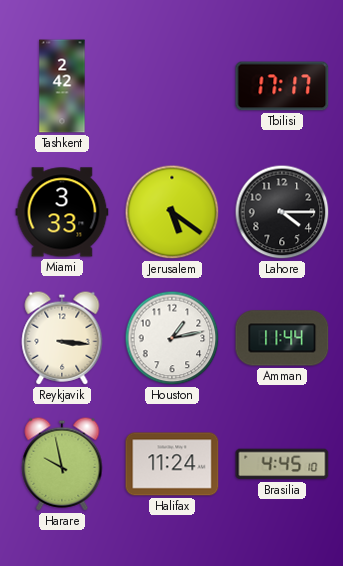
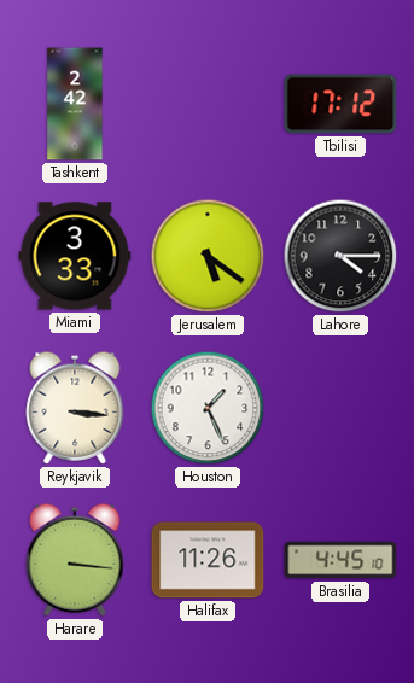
Tbilisi: 17:17 -> 17:12 (340, 104)
Houston: 1:13 -> 1:26 (208, 408)
Amman: 11:44 -> none (282, 338)
Harare: 9:58 -> 3:16 (75, 560)
Halifax: 11:24 -> 11:26 (208, 560)
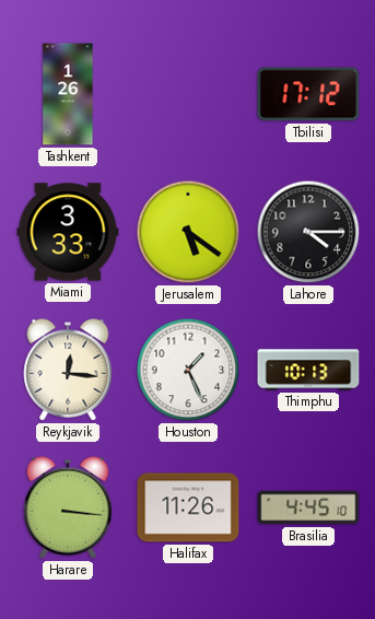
Tashkent: 2:42 -> 1:26 (68, 94)
Reykjavik: 3:16 -> 12:16 (68, 370)
Thimphu: none -> 10:13 (308, 370)
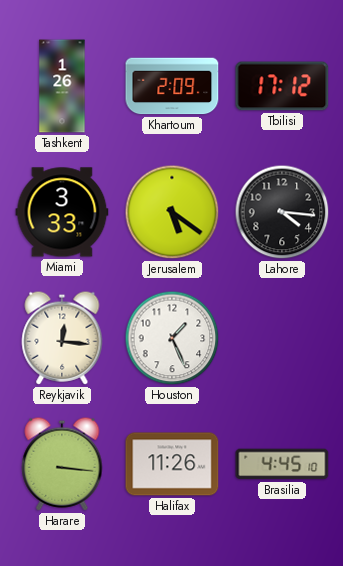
Khartoum: none -> 2:09 (172, 86)
Lahore: 4:15 -> 4:16 (282, 212)
Thimphu: 10:13 -> none (308, 370)
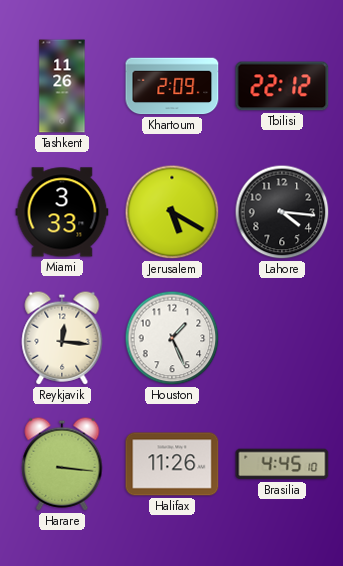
Tashkent: 1:26 -> 11:26 (62, 86)
Tbilisi: 17:12 -> 22:12 (282, 86)
Jerusalem: 5:21 -> 5:20 (172, 212)
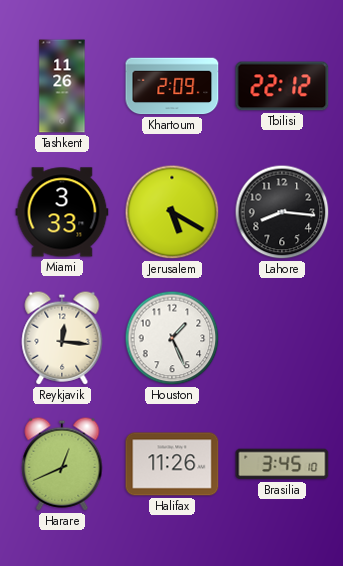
Lahore: 4:16 -> 8:16 (282, 212)
Harare: 3:16 -> 12:41 (62, 464)
Brasilia: 4:45 -> 3:45 (282, 464)
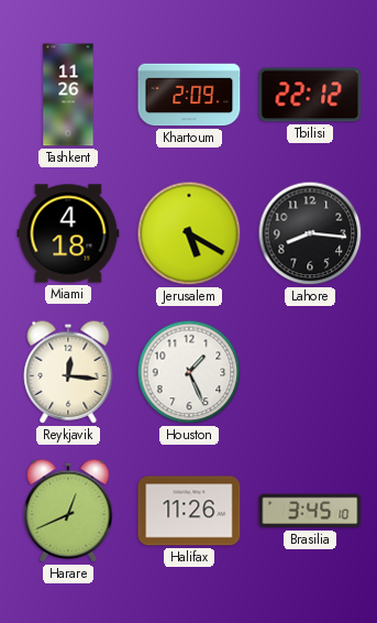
Miami: 3:33 -> 4:18 (68, 233)
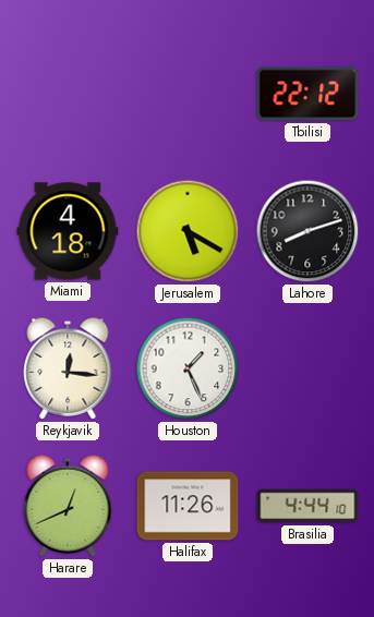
Tashkent: 11:26 -> none (68, 95)
Khartoum: 2:09 -> none (189, 95)
Lahore: 8:16 -> 8:12 (307, 231)
Brasilia: 3:45 -> 4:44 (307, 506)
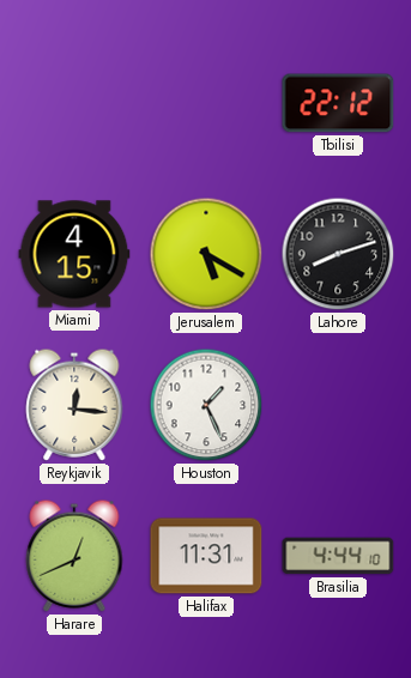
Miami: 4:18 -> 4:15 (74, 254)
Halifax: 11:26 -> 11:31 (206, 556)
